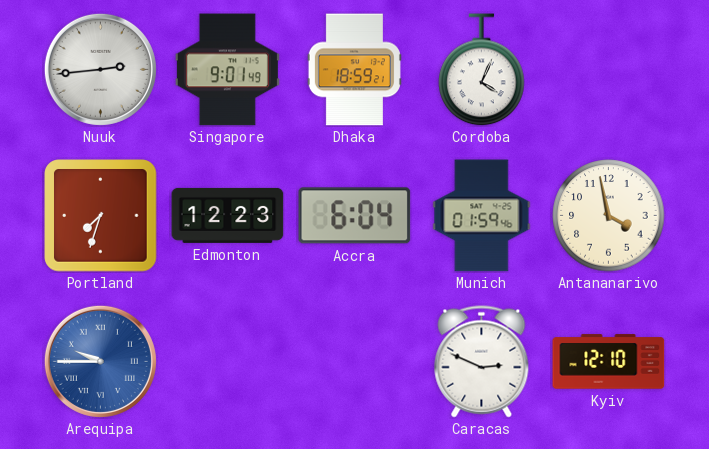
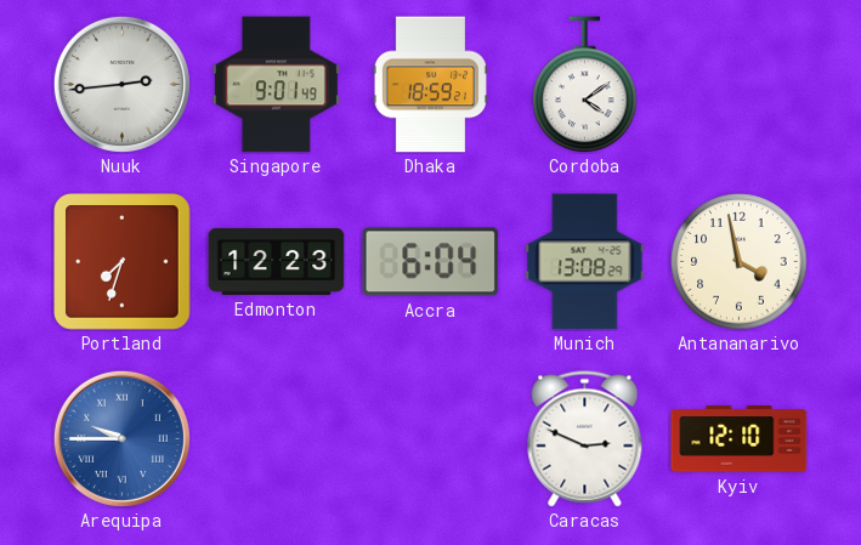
Cordoba: 4:04 -> 4:09 (585, 85)
Munich: 01:59 -> 13:08 (585, 262)
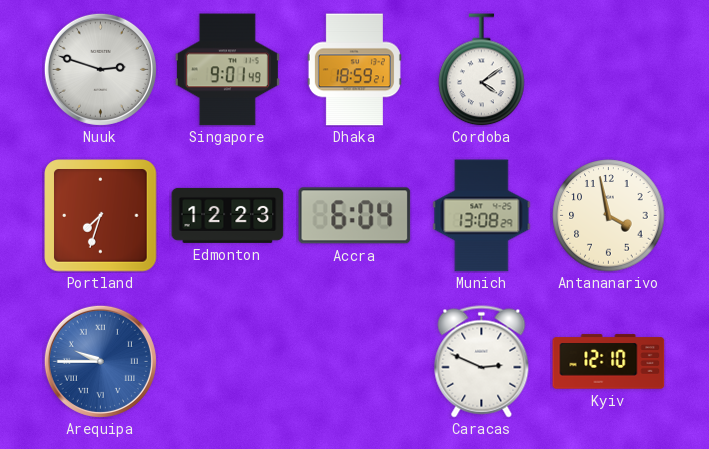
Nuuk: 2:44 -> 2:48 (100, 69)
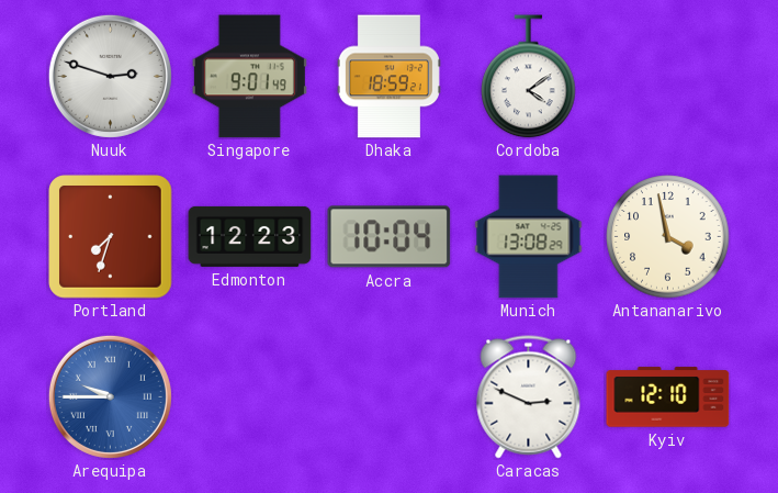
Accra: 6:04 -> 10:04 (390, 237)
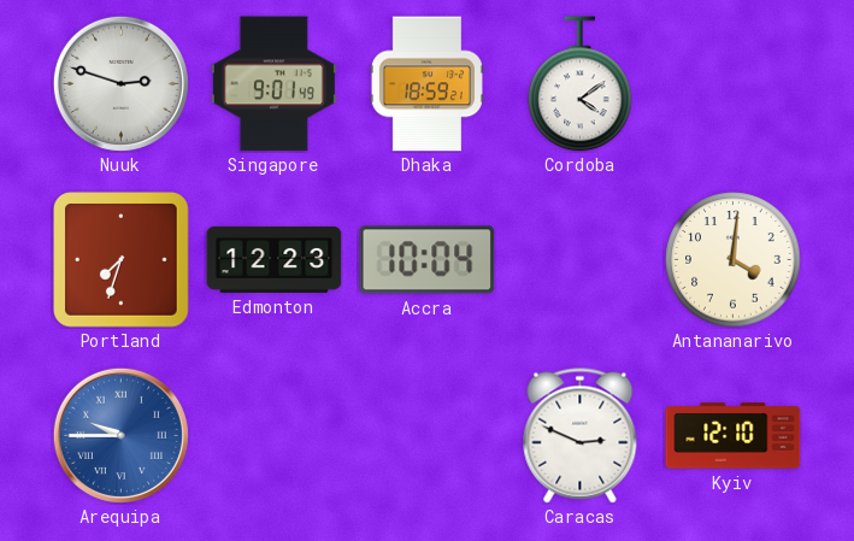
Munich: 13:08 -> none (529, 237)
Antananarivo: 3:58 -> 4:01 (734, 260)
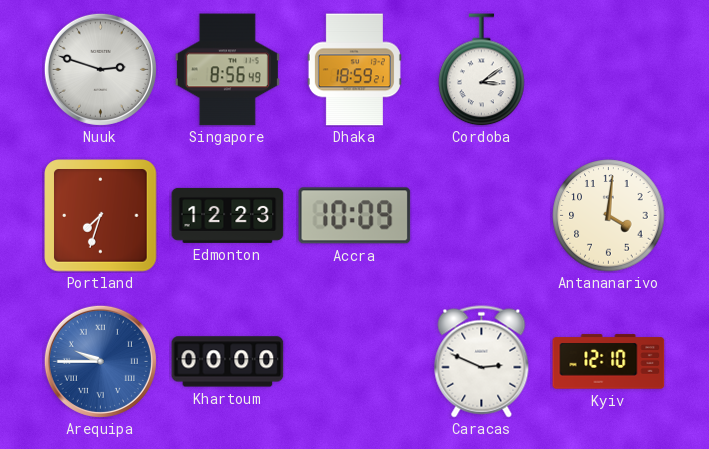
Singapore: 9:01 -> 8:56 (227, 70)
Cordoba: 4:09 -> 3:09 (482, 70)
Accra: 10:04 -> 10:09 (355, 216)
Khartoum: none -> 00:00 (228, 362)
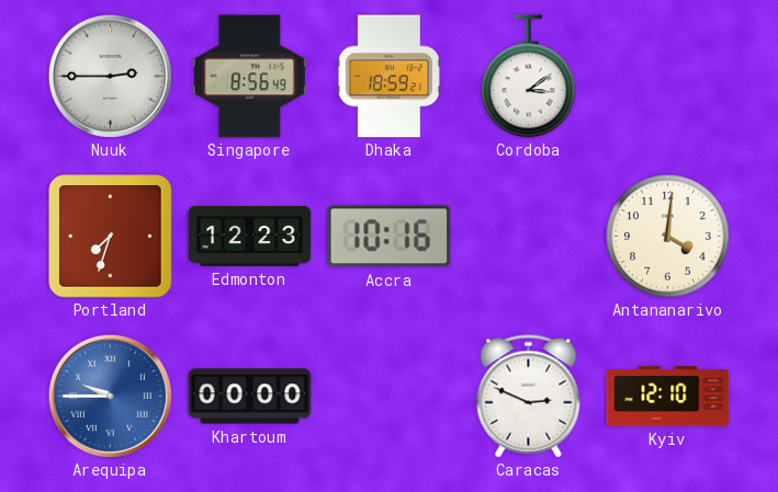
Nuuk: 2:48 -> 2:45 (110, 76)
Accra: 10:09 -> 10:16 (390, 237)
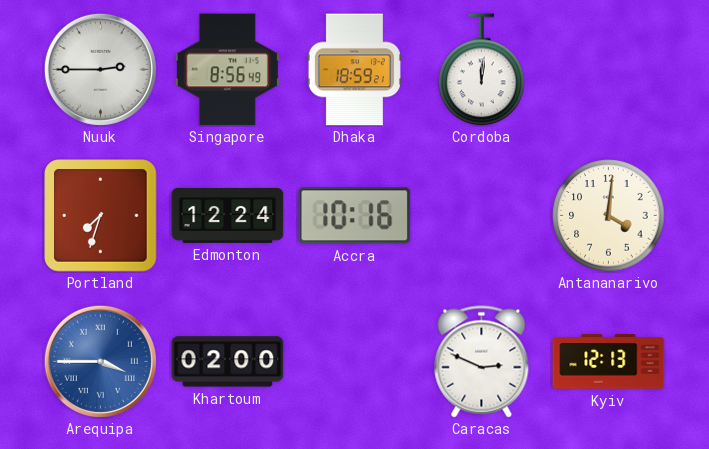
Cordoba: 3:09 -> 12:01 (482, 70)
Edmonton: 12:23 -> 12:24 (228, 215)
Arequipa: 9:45 -> 3:45 (100, 361)
Khartoum: 00:00 -> 02:00 (228, 362)
Kyiv: 12:10 -> 12:13 (609, 362)
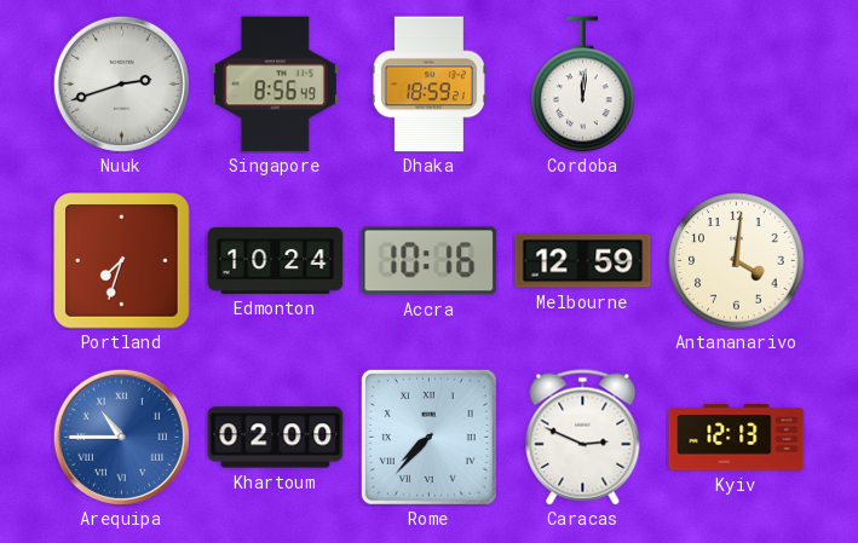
Nuuk: 2:45 -> 2:42 (121, 83)
Edmonton: 12:24 -> 10:24 (276, 260)
Melbourne: none -> 12:59 (583, 261)
Arequipa: 3:45 -> 10:45 (121, 437)
Rome: none -> 7:37 (428, 437)
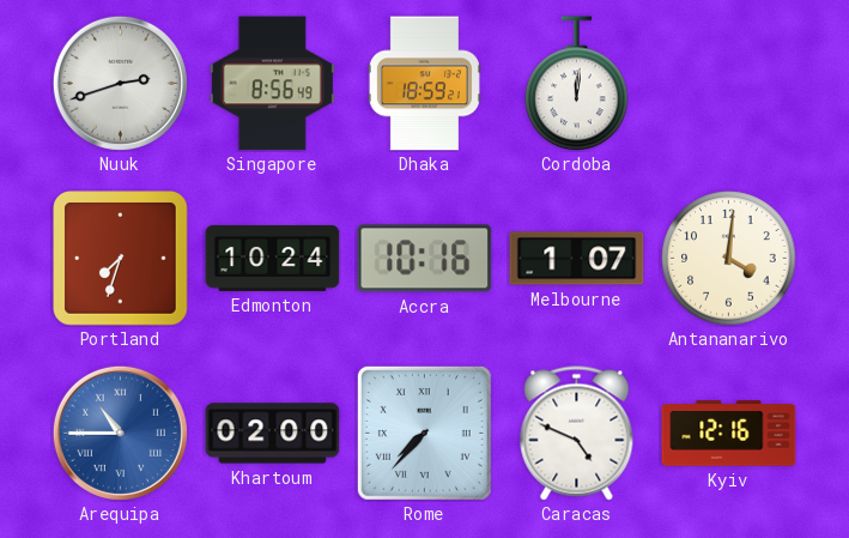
Melbourne: 12:59 -> 1:07 (577, 259)
Caracas: 2:49 -> 4:49 (577, 434)
Kyiv: 12:13 -> 12:16 (729, 434)
